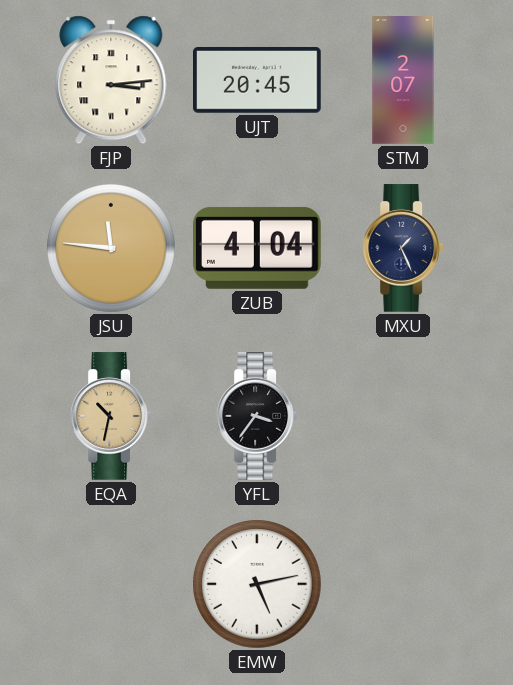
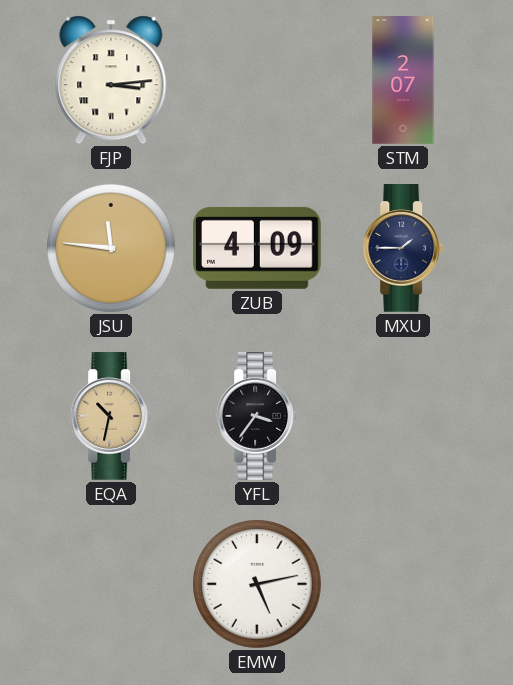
UJT: 20:45 -> none (258, 80)
ZUB: 4:04 -> 4:09 (258, 248)
MXU: 1:26 -> 1:45 (403, 248)
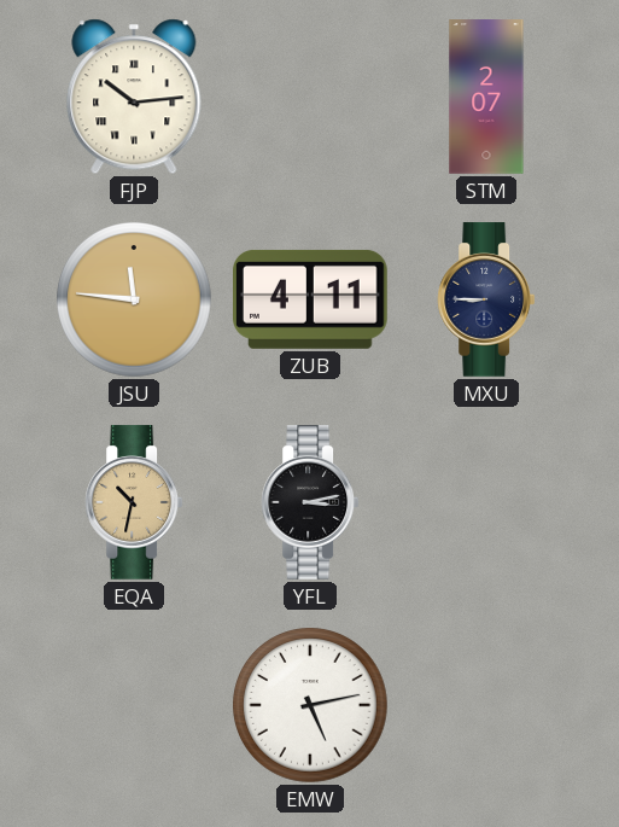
FJP: 3:14 -> 10:14 (134, 97)
ZUB: 4:09 -> 4:11 (311, 299)
MXU: 1:45 -> 8:45 (486, 299)
YFL: 3:36 -> 3:13 (310, 502)
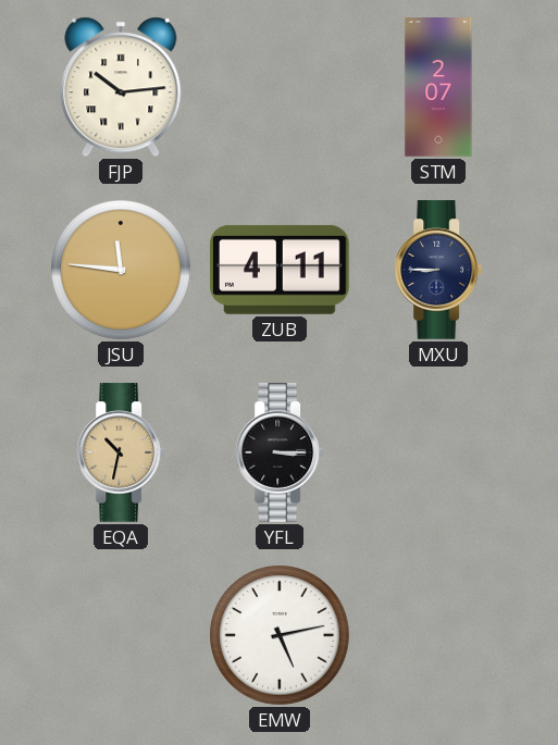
YFL: 3:13 -> 3:15 (280, 452)
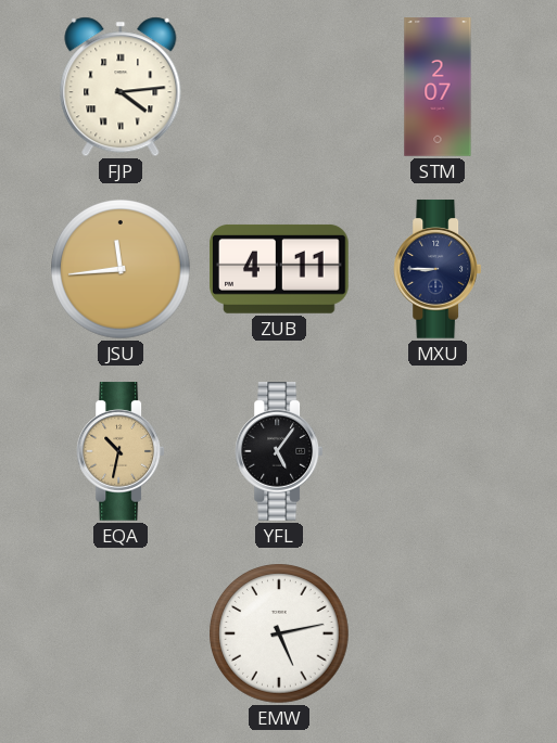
FJP: 10:14 -> 4:14 (121, 87)
JSU: 11:46 -> 11:44 (121, 269)
YFL: 3:15 -> 5:06 (279, 451)
